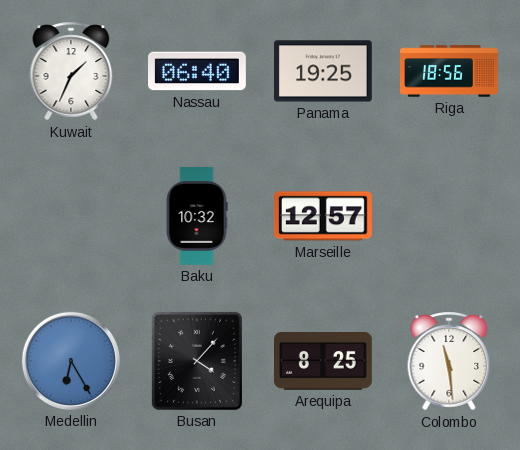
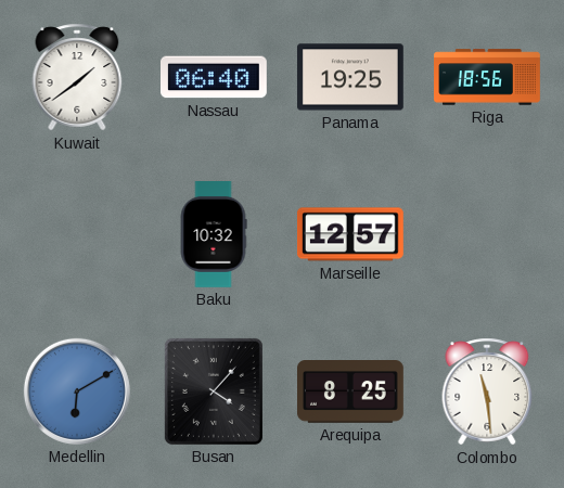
Kuwait: 1:34 -> 1:39 (77, 77)
Medellin: 6:25 -> 6:10 (77, 391)
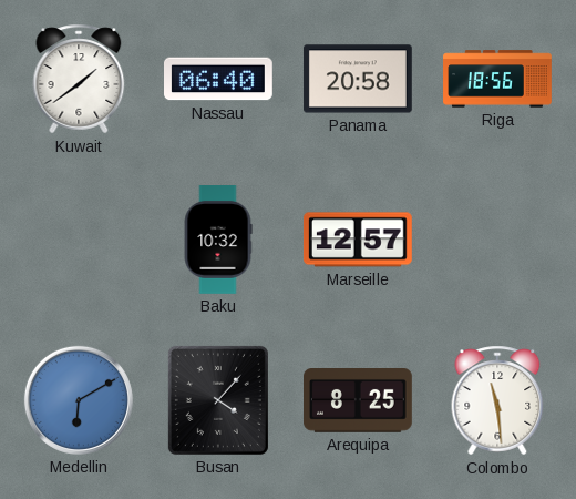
Panama: 19:25 -> 20:58 (358, 79)
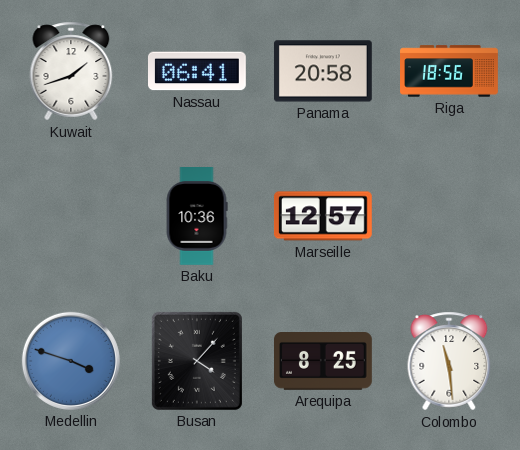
Kuwait: 1:39 -> 1:42 (71, 71)
Nassau: 06:40 -> 06:41 (198, 71)
Baku: 10:32 -> 10:36 (197, 217)
Medellin: 6:10 -> 3:48 (71, 361)
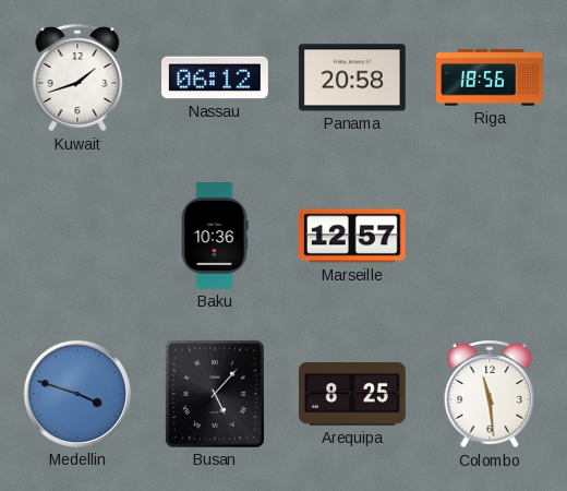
Nassau: 06:41 -> 06:12 (216, 77)
Busan: 4:07 -> 5:07 (215, 394)
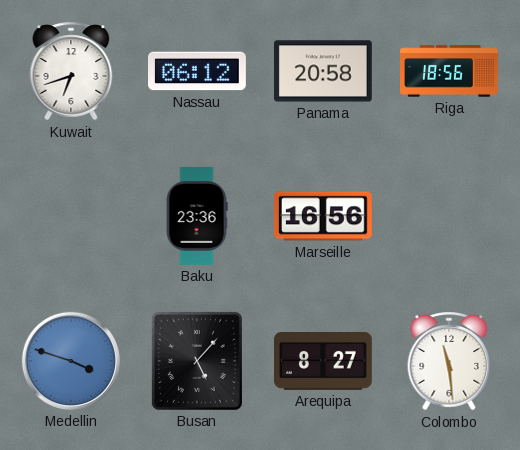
Kuwait: 1:42 -> 6:42 (71, 71)
Baku: 10:36 -> 23:36 (197, 217)
Marseille: 12:57 -> 16:56 (323, 216)
Arequipa: 8:25 -> 8:27 (324, 362)
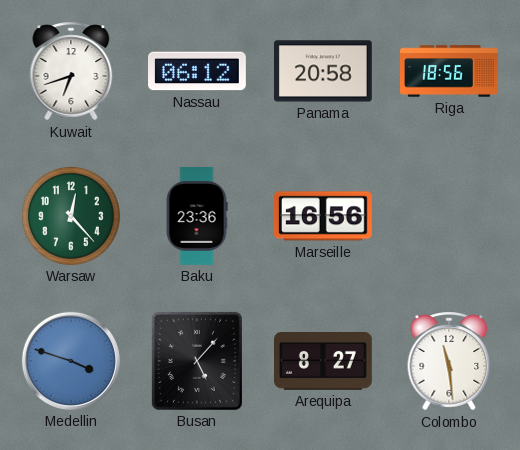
Warsaw: none -> 12:23 (71, 216)
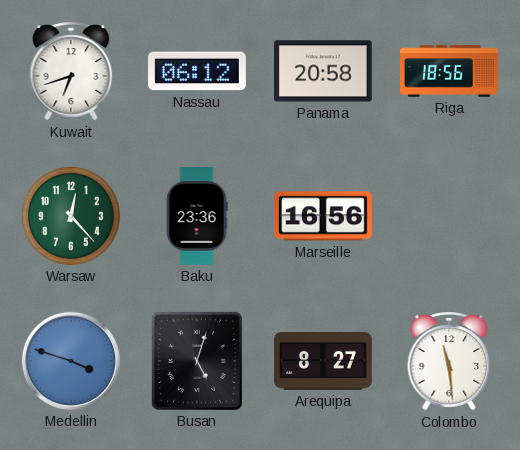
Busan: 5:07 -> 5:03 (197, 361)
